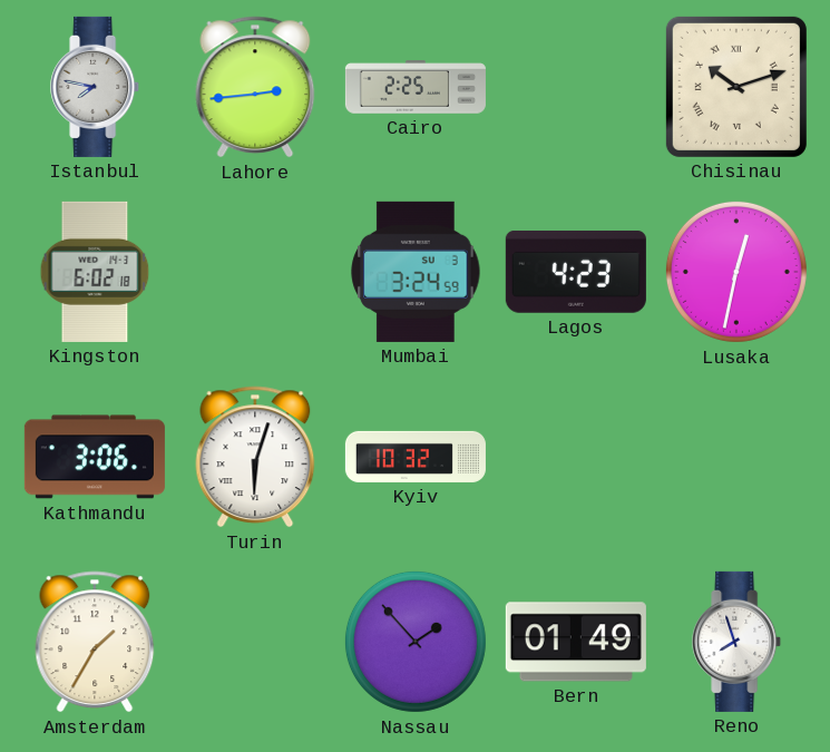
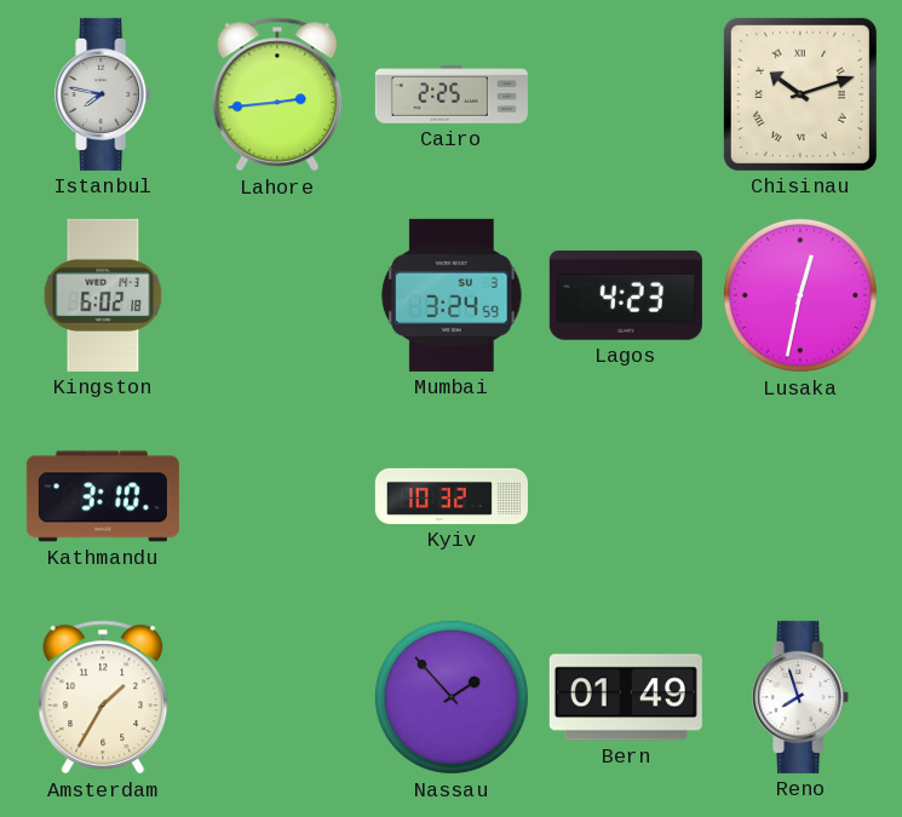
Kathmandu: 3:06 -> 3:10 (103, 496)
Turin: 6:03 -> none (255, 457)
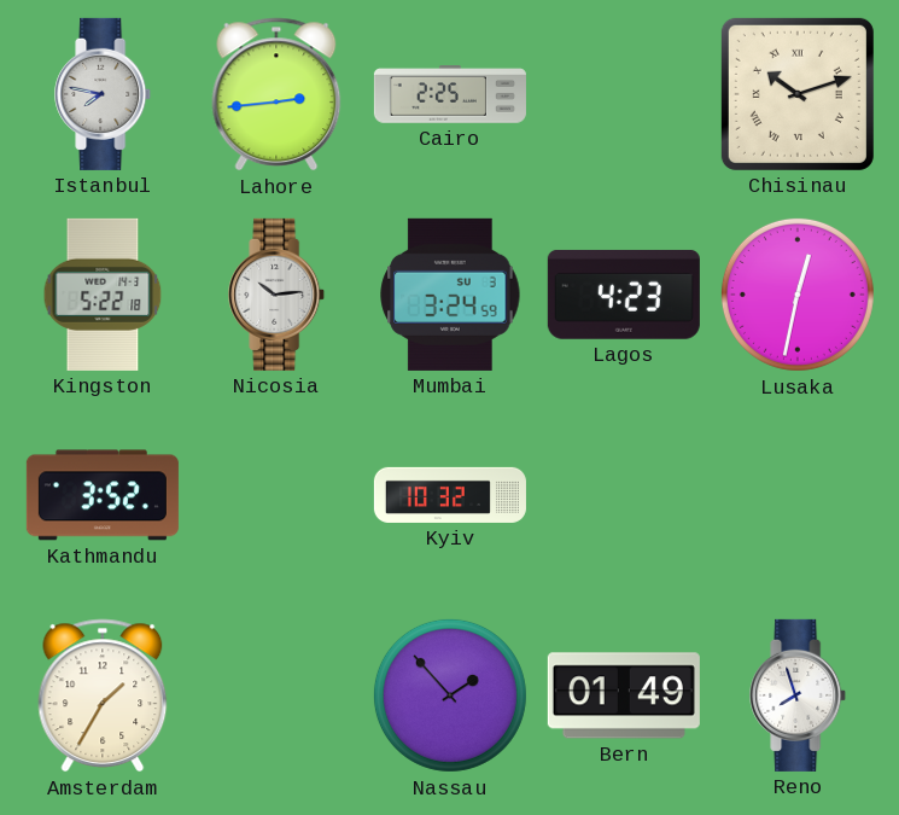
Kingston: 6:02 -> 5:22 (103, 295)
Nicosia: none -> 10:14 (278, 295)
Kathmandu: 3:10 -> 3:52 (103, 495)
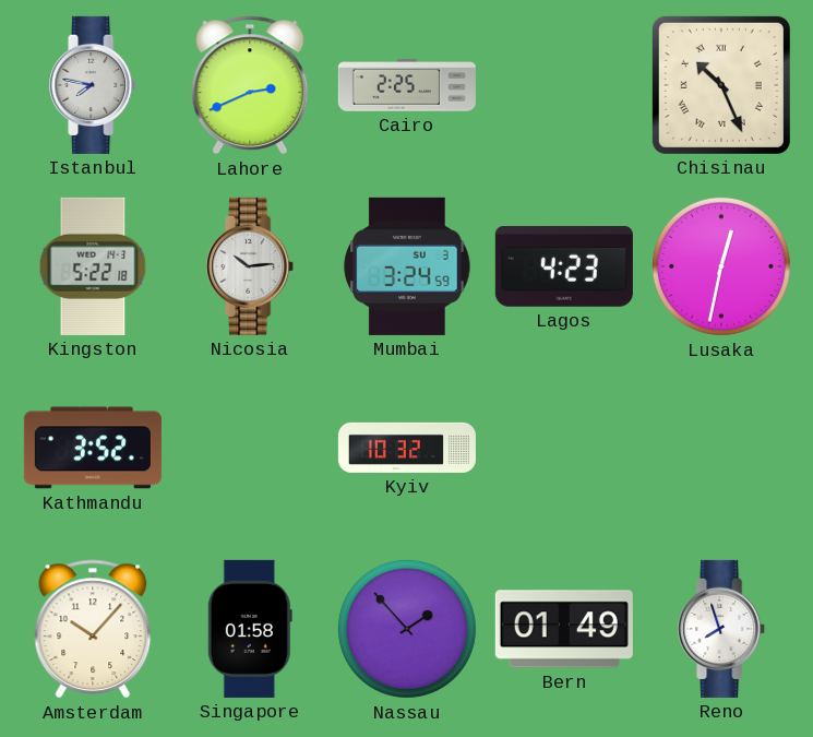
Lahore: 2:44 -> 2:41 (250, 85)
Chisinau: 10:12 -> 10:26 (721, 85)
Amsterdam: 1:35 -> 10:07 (93, 629)
Singapore: none -> 01:58 (250, 629)
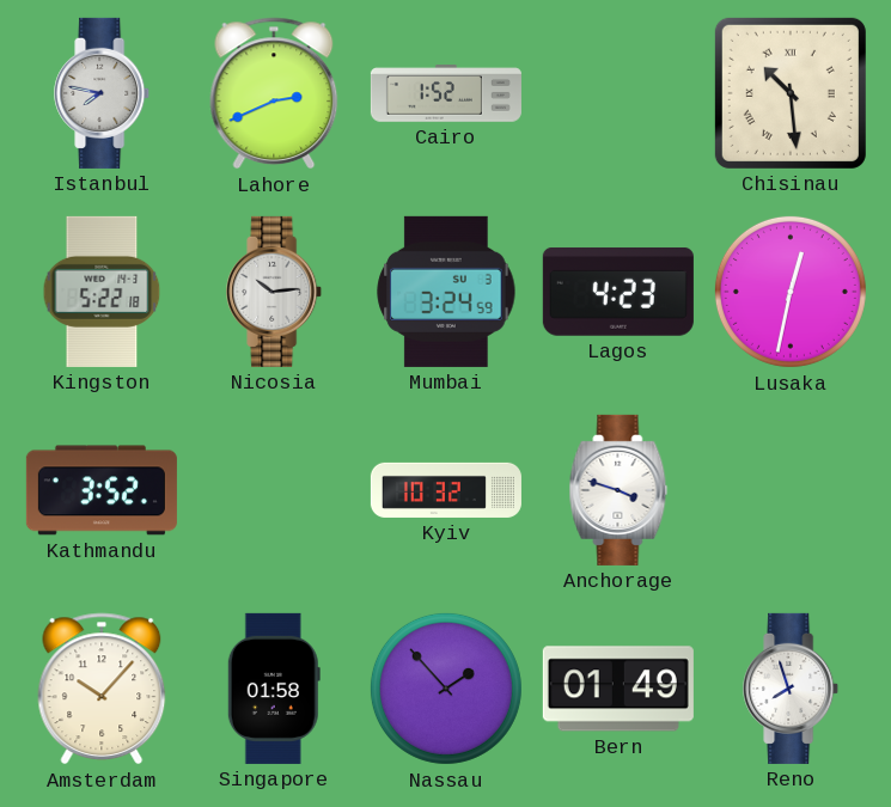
Cairo: 2:25 -> 1:52 (446, 93)
Chisinau: 10:26 -> 10:29 (791, 93)
Anchorage: none -> 3:48 (618, 490)
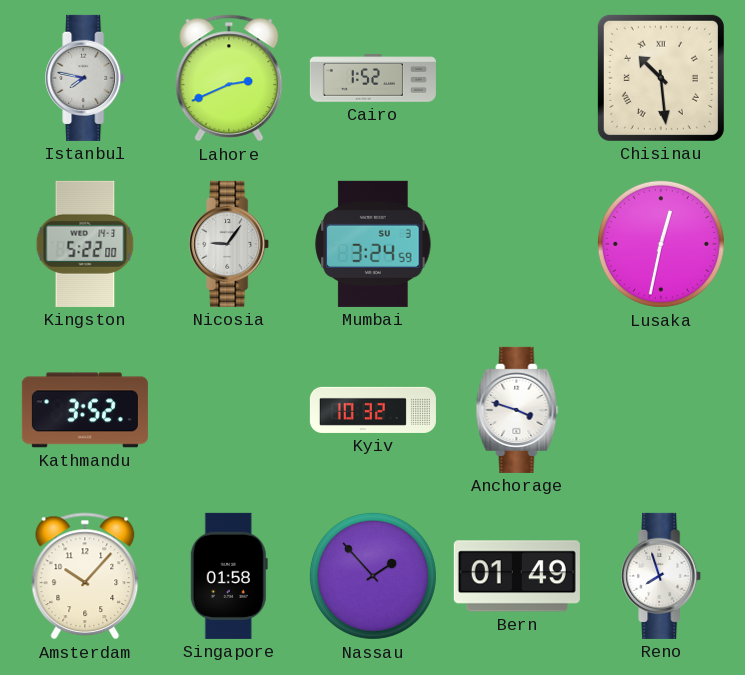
Kingston: 5:22:18 -> 5:22:00 (85, 244)
Nicosia: 10:14 -> 9:06 (230, 244)
Lagos: 4:23 -> none (618, 292)
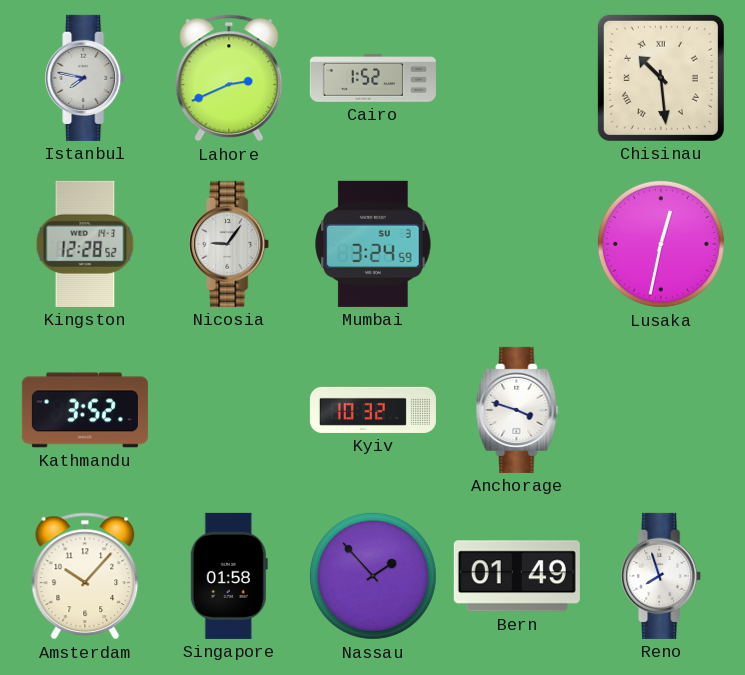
Kingston: 5:22 -> 12:28 (85, 244)
